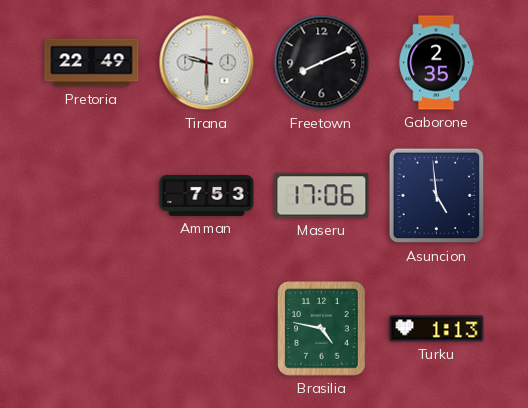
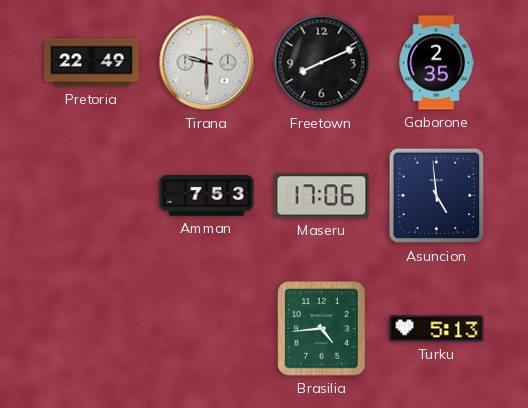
Brasilia: 4:47 -> 4:44 (322, 329)
Turku: 1:13 -> 5:13 (437, 329)
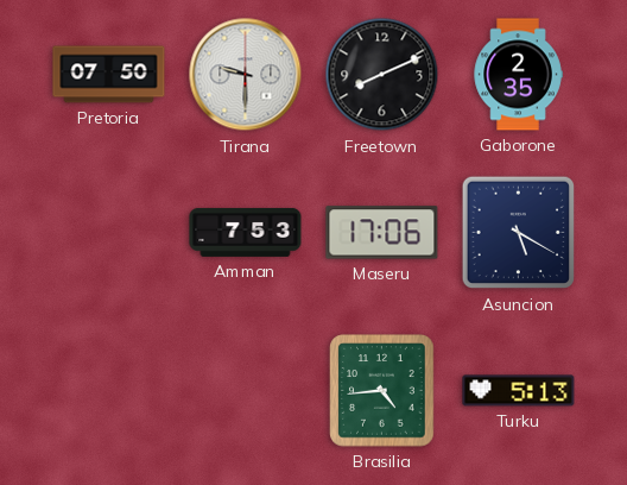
Pretoria: 22:49 -> 07:50 (109, 75)
Asuncion: 4:59 -> 5:20 (519, 233)
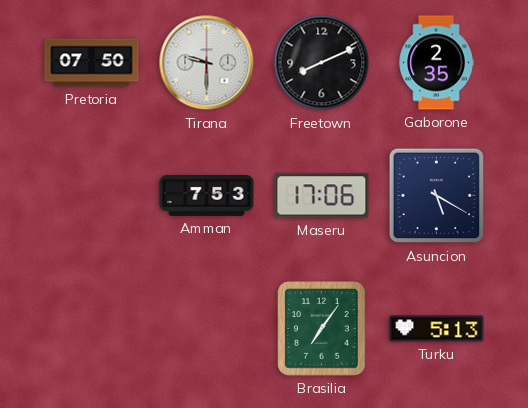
Brasilia: 4:44 -> 7:06 (322, 329)
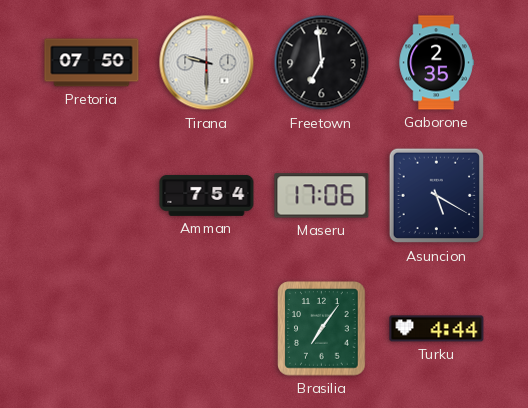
Freetown: 8:11 -> 6:59 (322, 63)
Amman: 7:53 -> 7:54 (207, 195)
Turku: 5:13 -> 4:44 (437, 329)
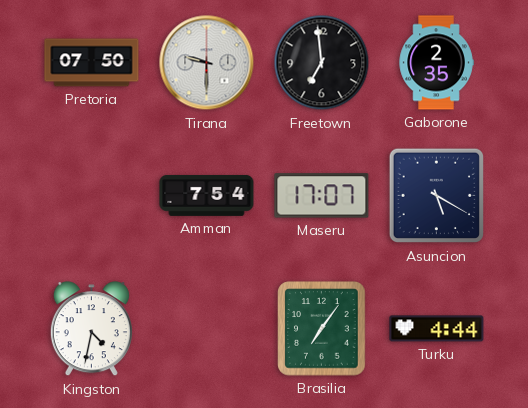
Maseru: 17:06 -> 17:07 (322, 196)
Kingston: none -> 4:32 (91, 329)
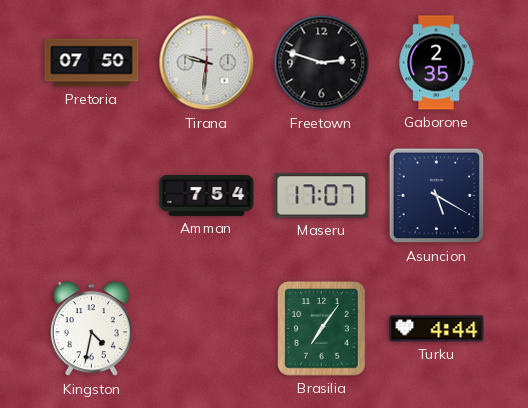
Tirana: 9:30 -> 9:31 (207, 63)
Freetown: 6:59 -> 2:48 (322, 63)
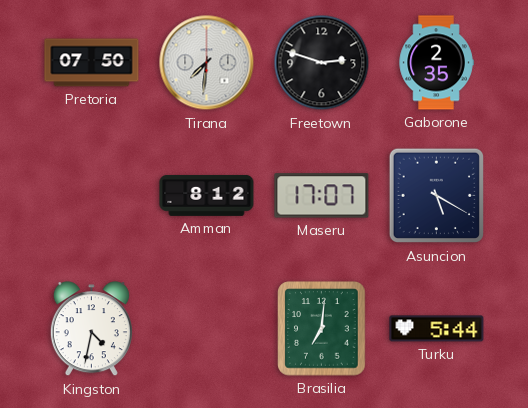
Tirana: 9:31 -> 7:31 (207, 63)
Amman: 7:54 -> 8:12 (207, 195)
Brasilia: 7:06 -> 7:01 (322, 329)
Turku: 4:44 -> 5:44 (437, 329)
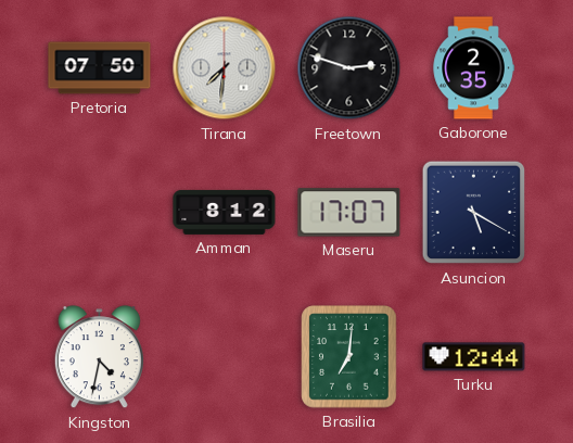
Turku: 5:44 -> 12:44 (474, 357)
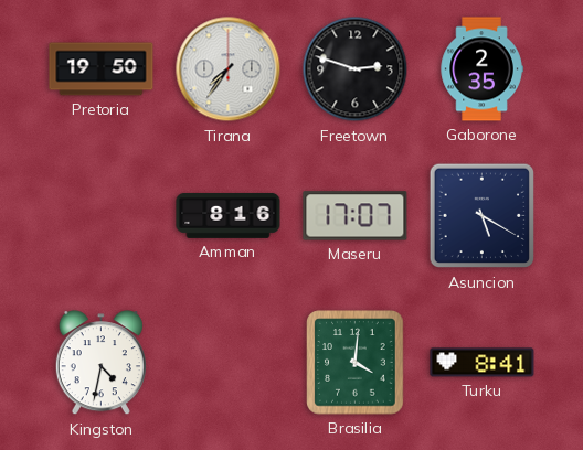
Pretoria: 07:50 -> 19:50 (102, 69)
Tirana: 7:31 -> 7:36 (229, 69)
Amman: 8:12 -> 8:16 (229, 215)
Brasilia: 7:01 -> 4:01 (356, 363)
Turku: 12:44 -> 8:41 (483, 363)
